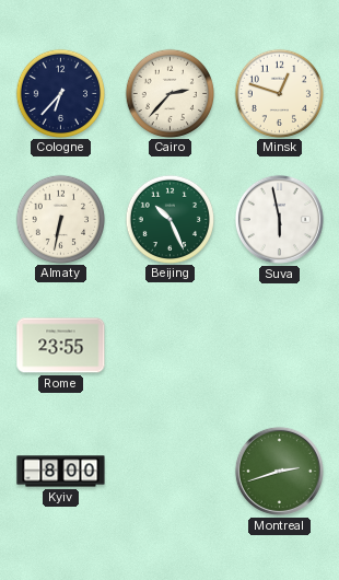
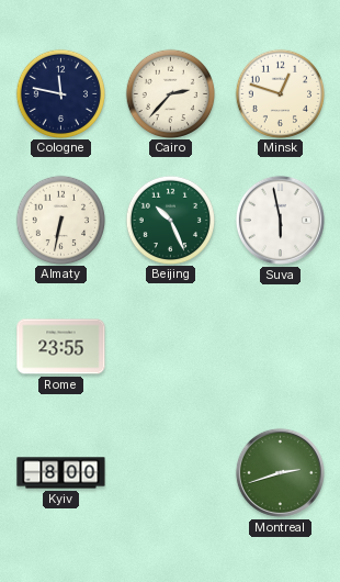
Cologne: 6:37 -> 11:47 (60, 93)
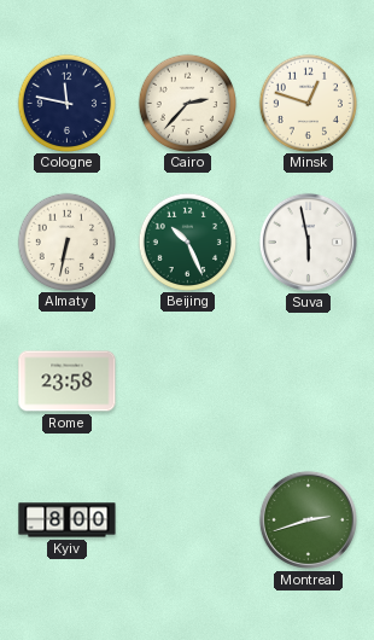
Rome: 23:55 -> 23:58 (68, 382)
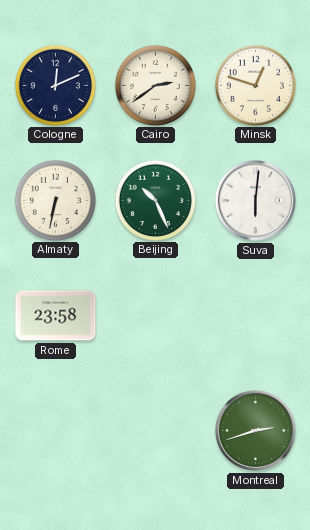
Cologne: 11:47 -> 12:11 (55, 85)
Cairo: 2:37 -> 2:39 (155, 85)
Suva: 5:58 -> 6:01 (255, 200)
Kyiv: 8:00 -> none (68, 520)
